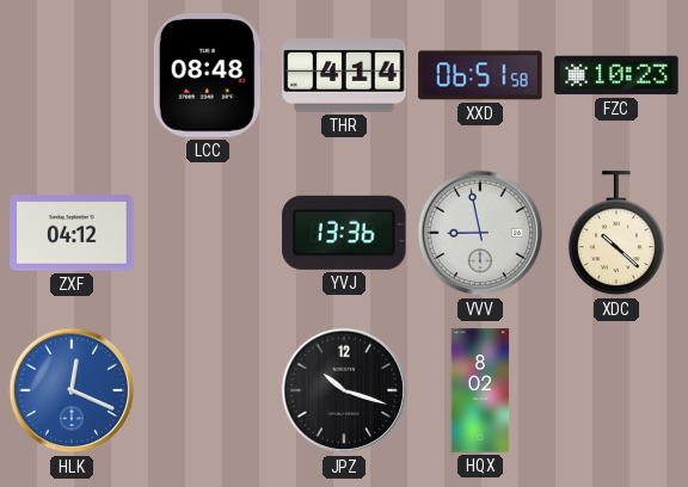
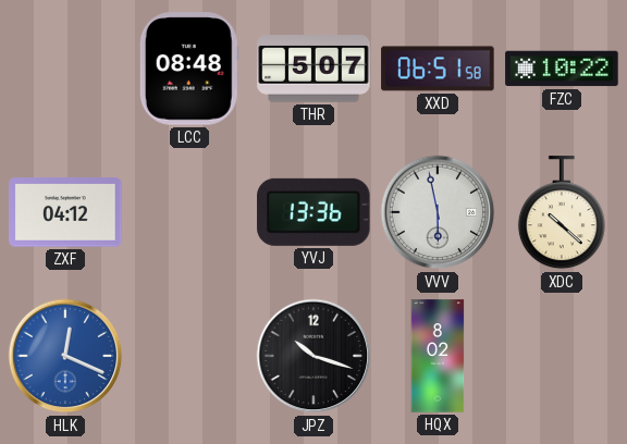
THR: 4:14 -> 5:07 (313, 70)
FZC: 10:23 -> 10:22 (562, 69)
VVV: 8:58 -> 5:58 (438, 212)
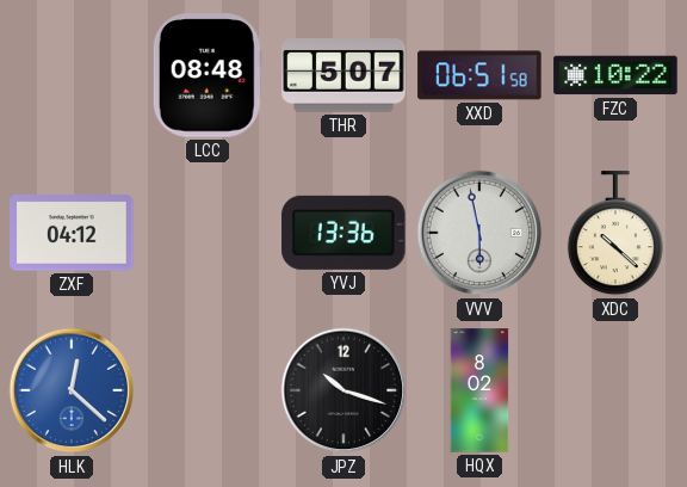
HLK: 12:19 -> 12:22 (72, 390)
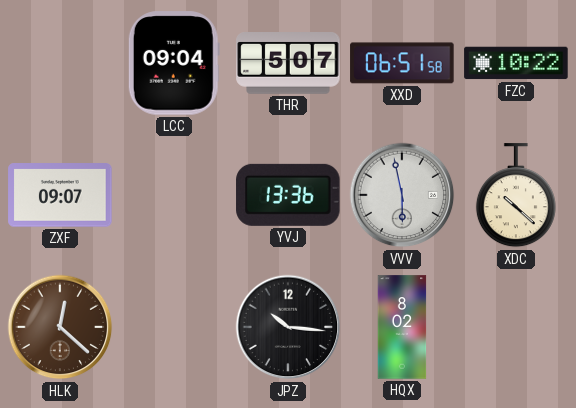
LCC: 08:48 -> 09:04 (174, 63)
ZXF: 04:12 -> 09:07 (60, 195)
HLK dial: blue -> brown (60, 327)
JPZ: 10:18 -> 10:16 (288, 327)
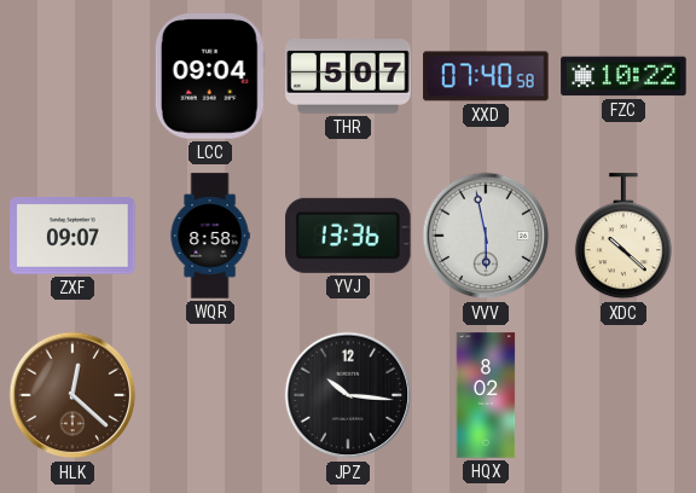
XXD: 06:51 -> 07:40 (486, 76)
WQR: none -> 8:58 (210, 236)
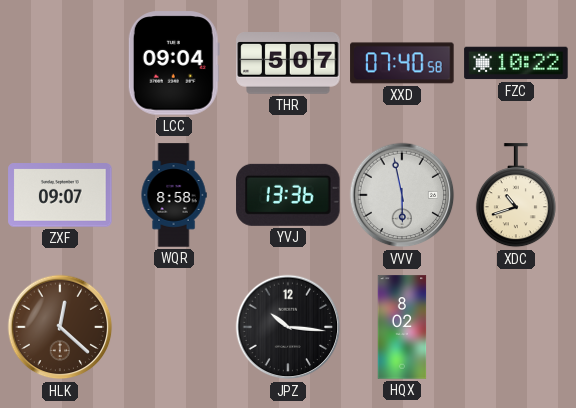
XDC: 10:22 -> 10:42 (516, 196)
